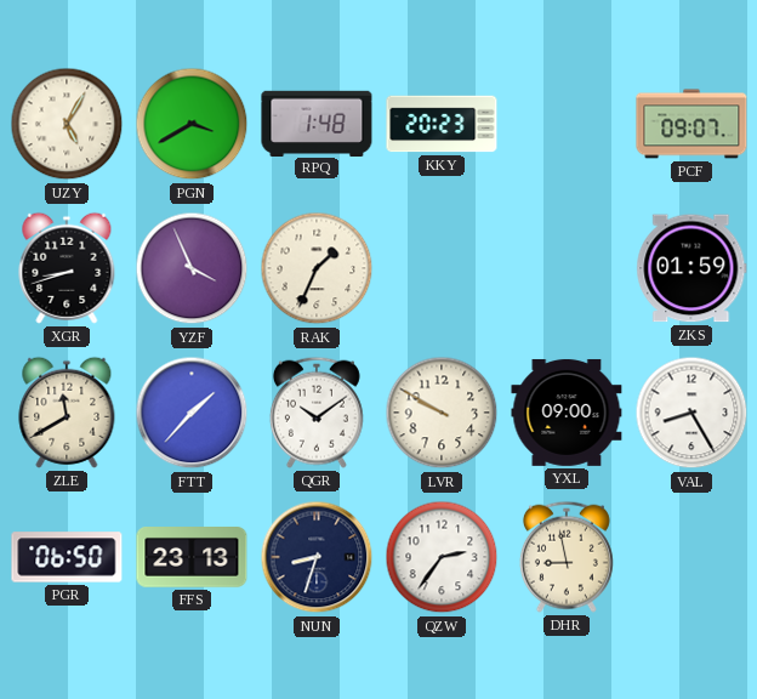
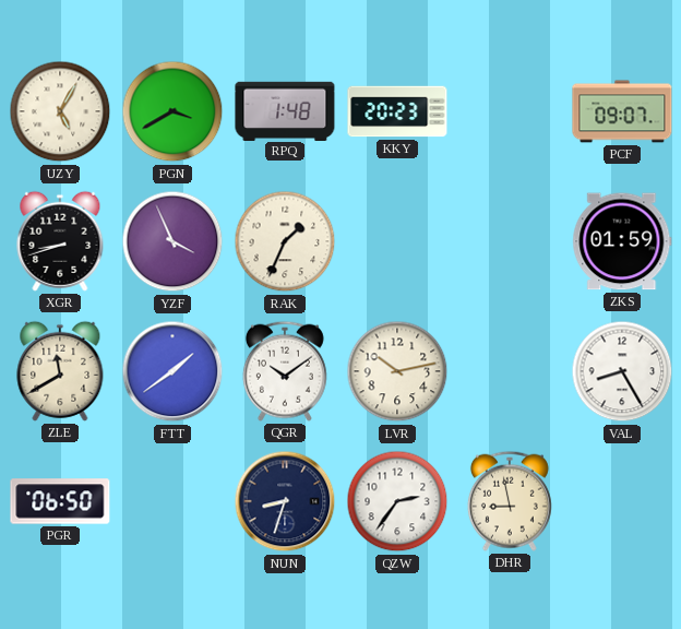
FTT: 1:37 -> 1:39 (172, 371)
LVR: 9:50 -> 10:13 (397, 371)
YXL: 09:00 -> none (567, 413)
FFS: 23:13 -> none (192, 558)
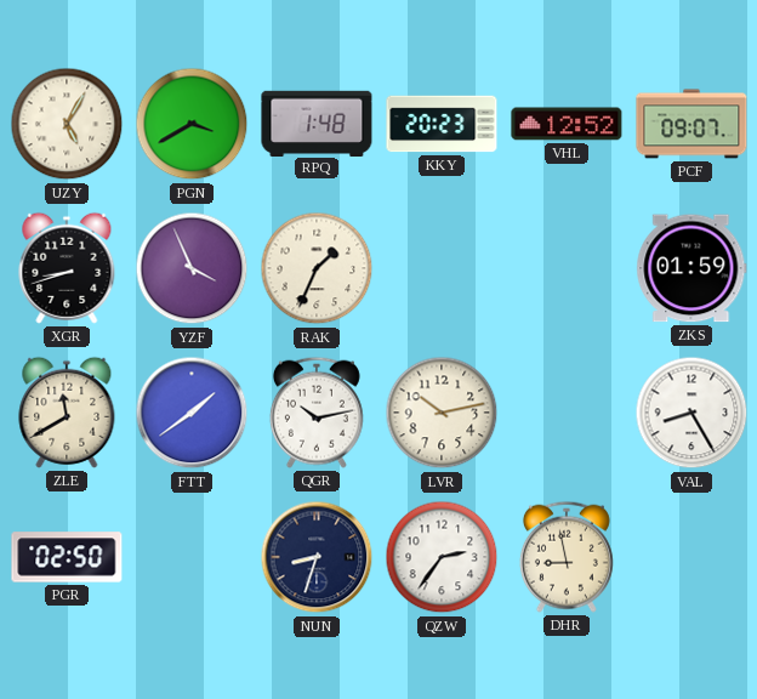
VHL: none -> 12:52 (567, 124)
QGR: 10:09 -> 10:13 (317, 413)
PGR: 06:50 -> 02:50 (67, 557)
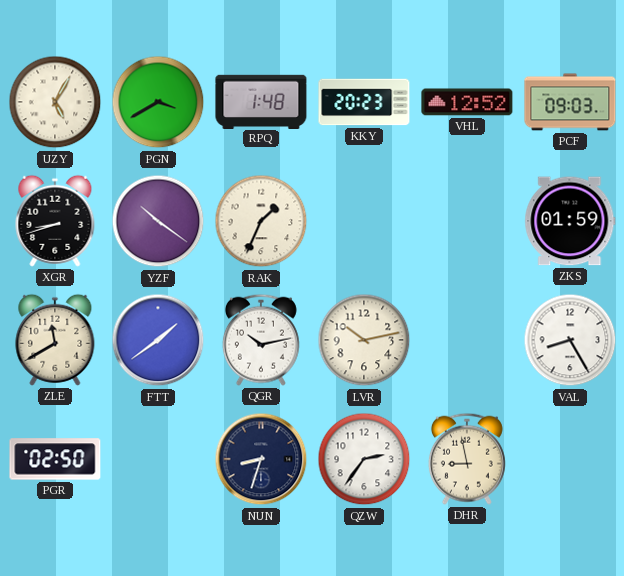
PCF: 09:07 -> 09:03 (570, 102)
YZF: 3:56 -> 10:21 (158, 221)
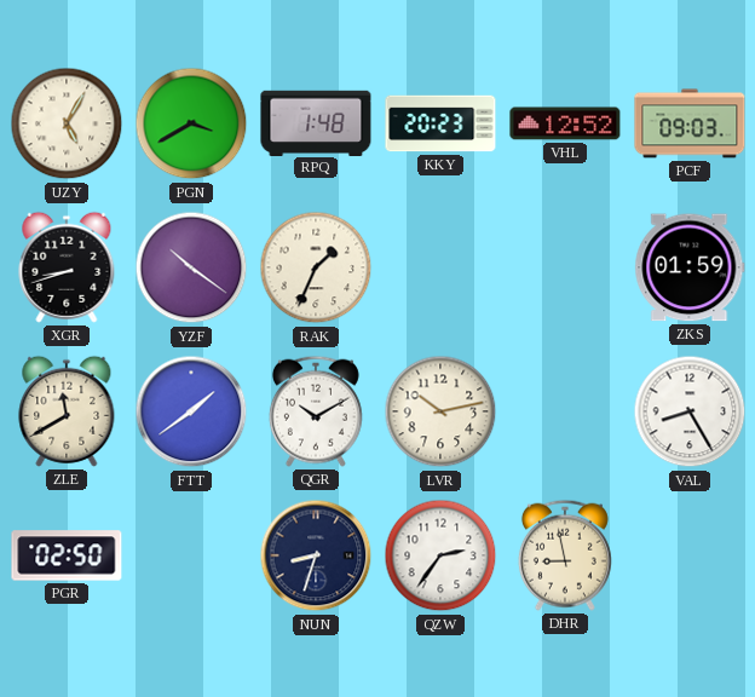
QGR: 10:13 -> 10:10 (316, 411)
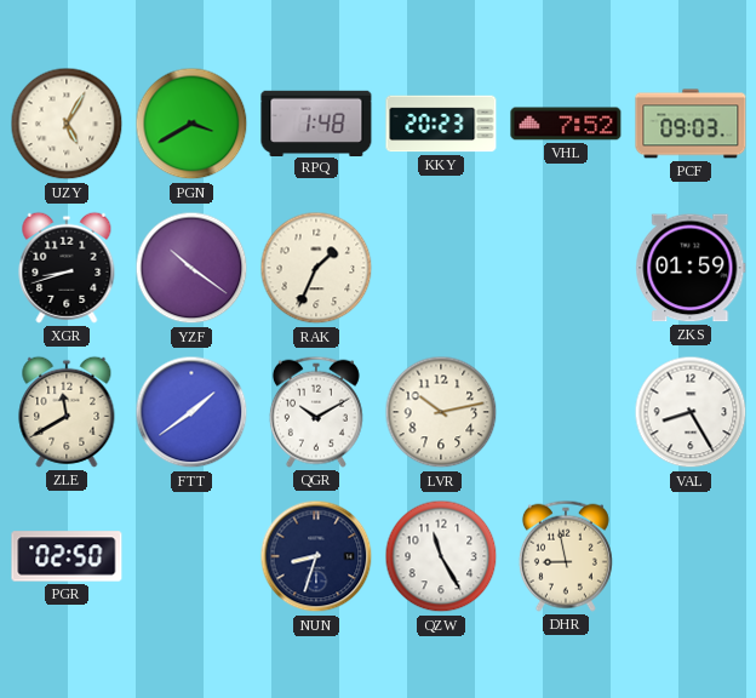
VHL: 12:52 -> 7:52 (566, 124)
QZW: 2:36 -> 11:25 (441, 556)
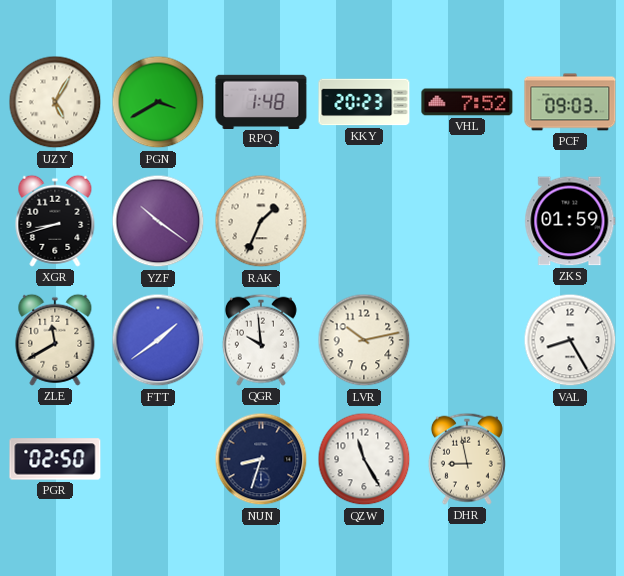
QGR: 10:10 -> 9:59 (261, 340)
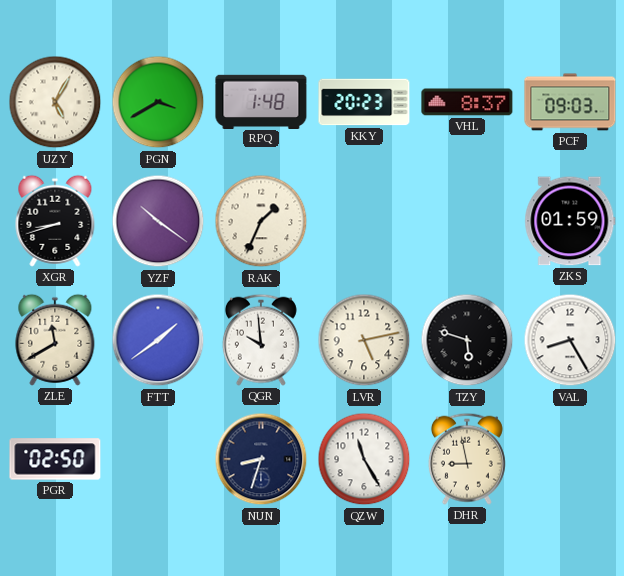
VHL: 7:52 -> 8:37 (467, 102)
LVR: 10:13 -> 5:13 (364, 340)
TZY: none -> 5:48 (467, 340)
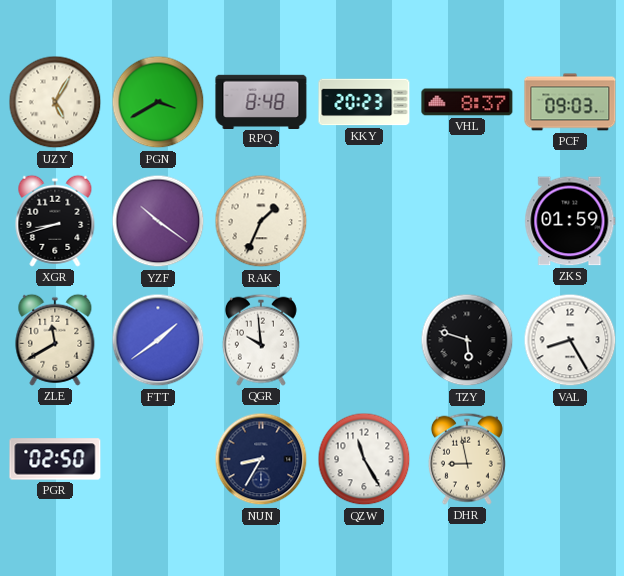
RPQ: 1:48 -> 8:48 (261, 101)
LVR: 5:13 -> none (364, 340)
NUN: 8:33 -> 8:35 (261, 459)
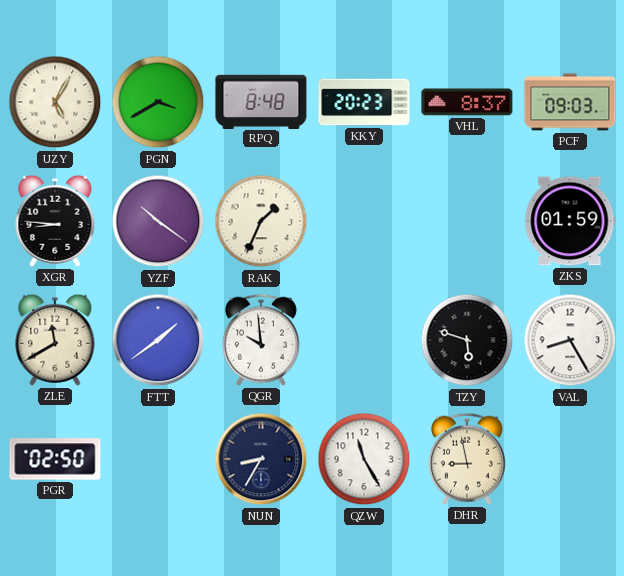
XGR: 8:42 -> 8:46 (55, 221)
